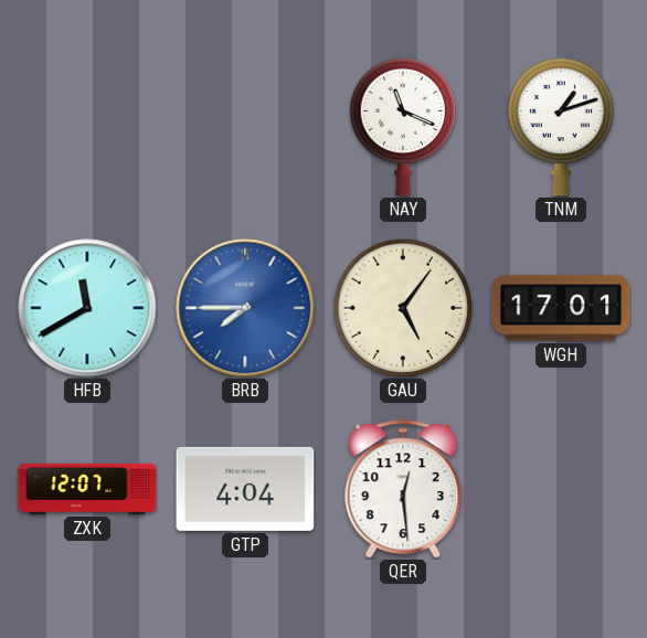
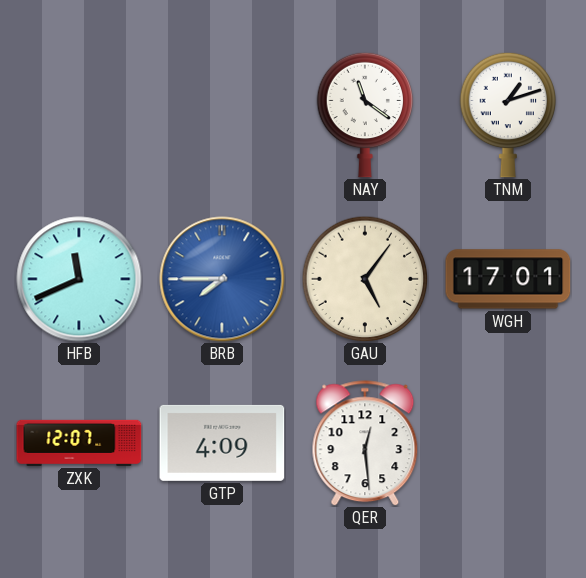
NAY: 11:19 -> 11:21 (365, 115)
HFB: 11:40 -> 11:41 (79, 279)
GTP: 4:04 -> 4:09 (222, 443)
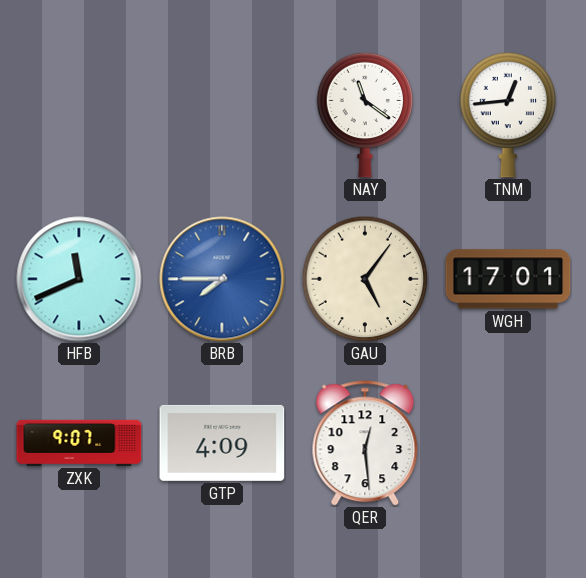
TNM: 1:12 -> 12:44 (508, 115)
ZXK: 12:07 -> 9:07 (79, 443)
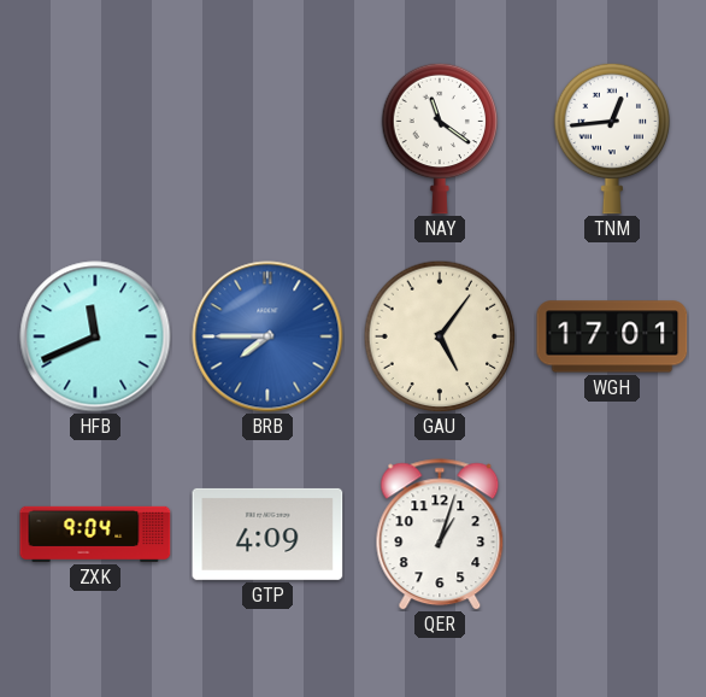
ZXK: 9:07 -> 9:04 (95, 534)
QER: 12:29 -> 1:03 (440, 534)
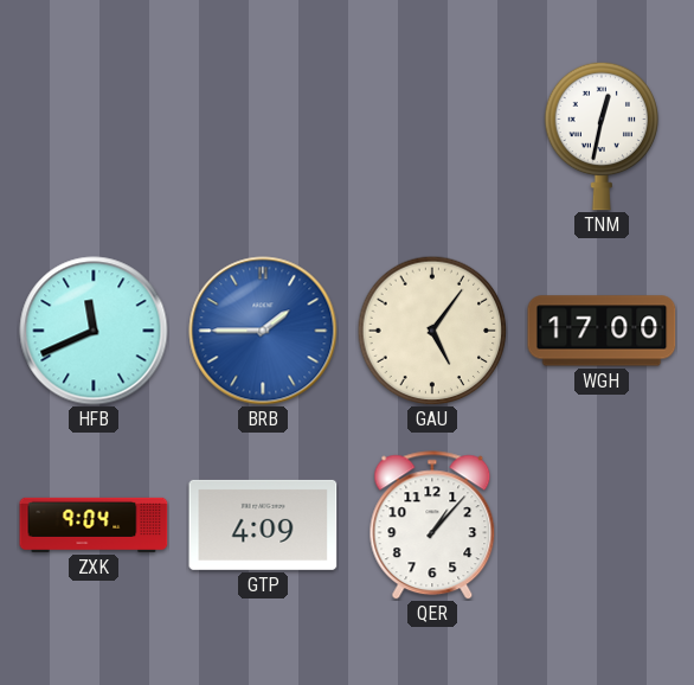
NAY: 11:21 -> none (440, 139)
TNM: 12:44 -> 12:32 (602, 136)
BRB: 7:45 -> 1:45 (263, 331)
WGH: 17:01 -> 17:00 (602, 331)
QER: 1:03 -> 1:07 (432, 525)
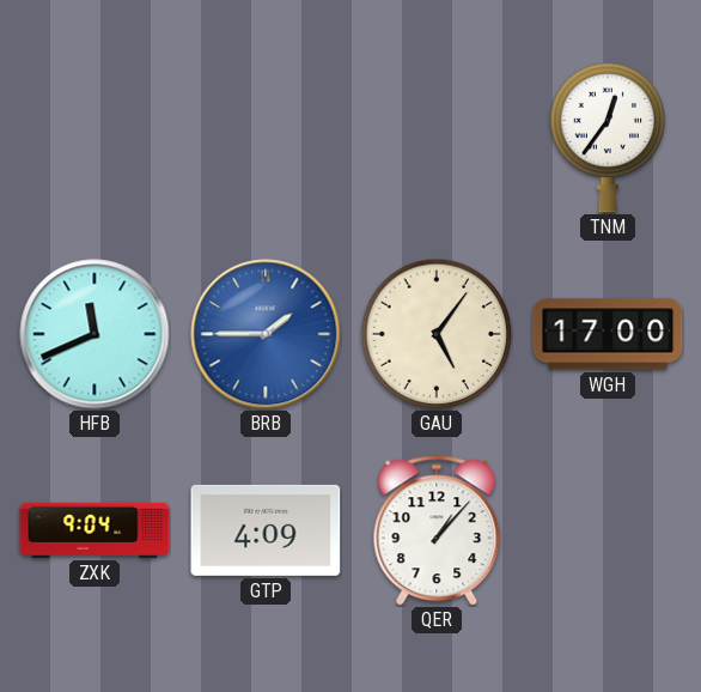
TNM: 12:32 -> 12:36 (608, 138)
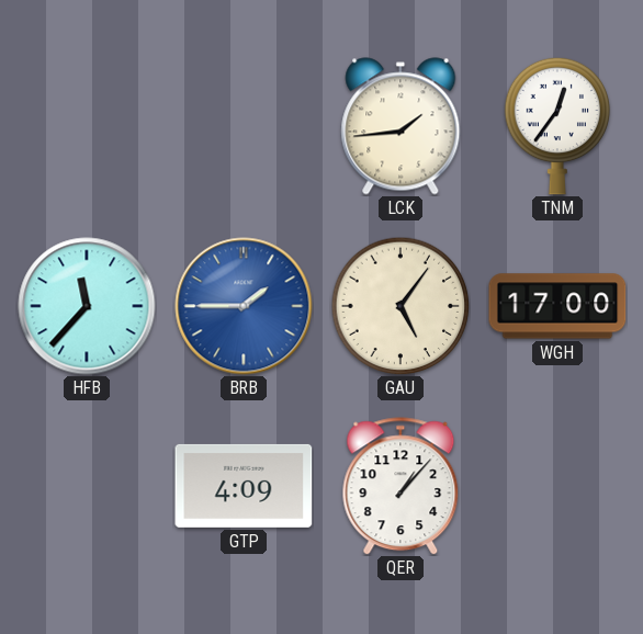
LCK: none -> 1:44 (401, 126)
HFB: 11:41 -> 11:37 (87, 306)
ZXK: 9:04 -> none (95, 530)
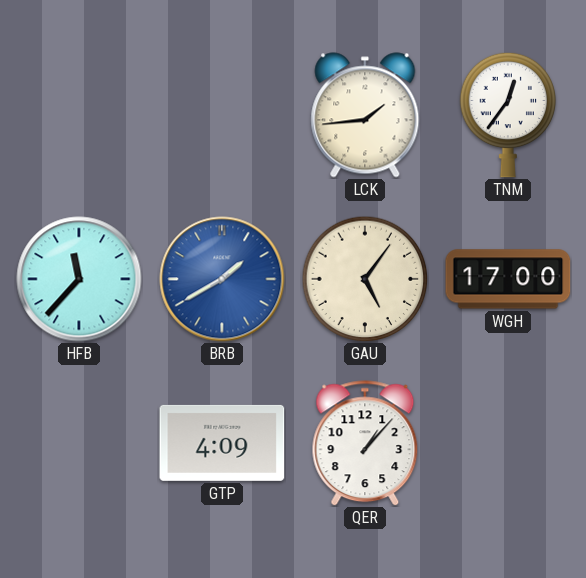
BRB: 1:45 -> 1:40 (222, 279)
